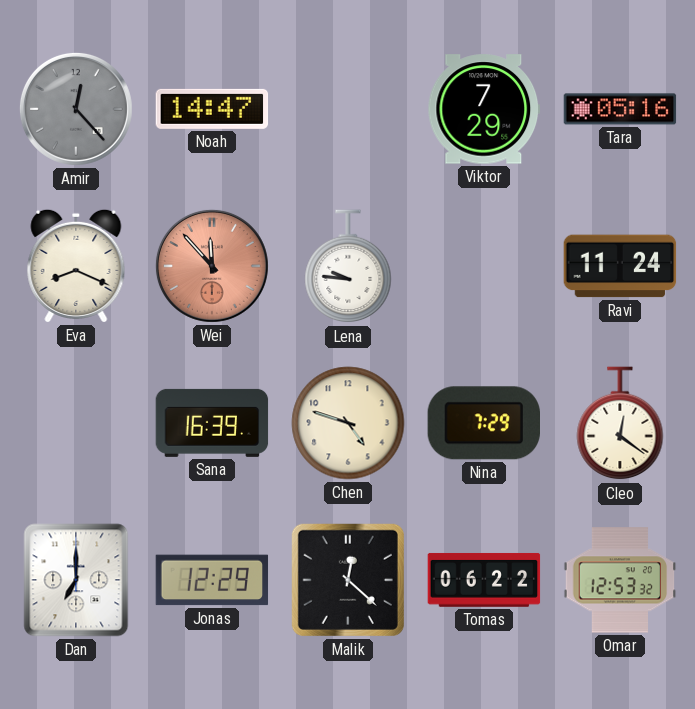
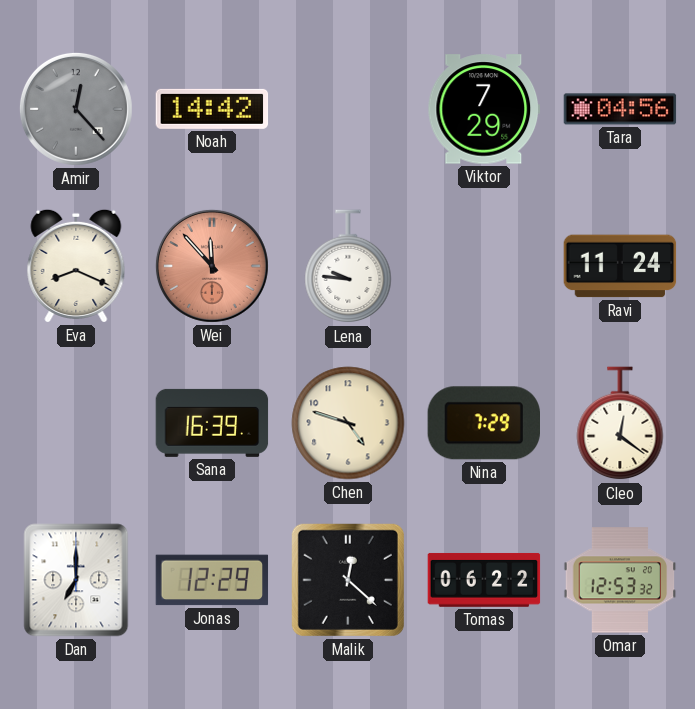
Noah: 14:47 -> 14:42 (212, 109)
Tara: 05:16 -> 04:56 (620, 109)
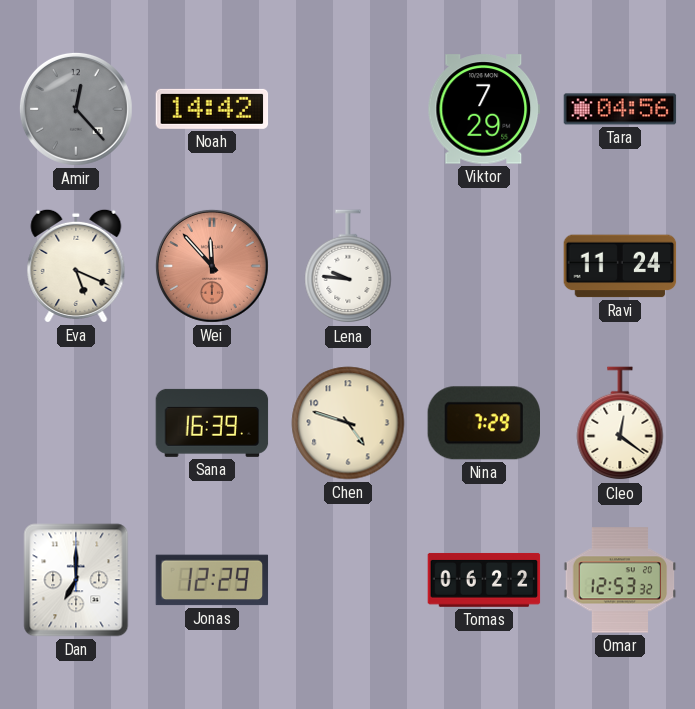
Eva: 8:19 -> 5:19 (76, 266)
Malik: 12:22 -> none (348, 580)
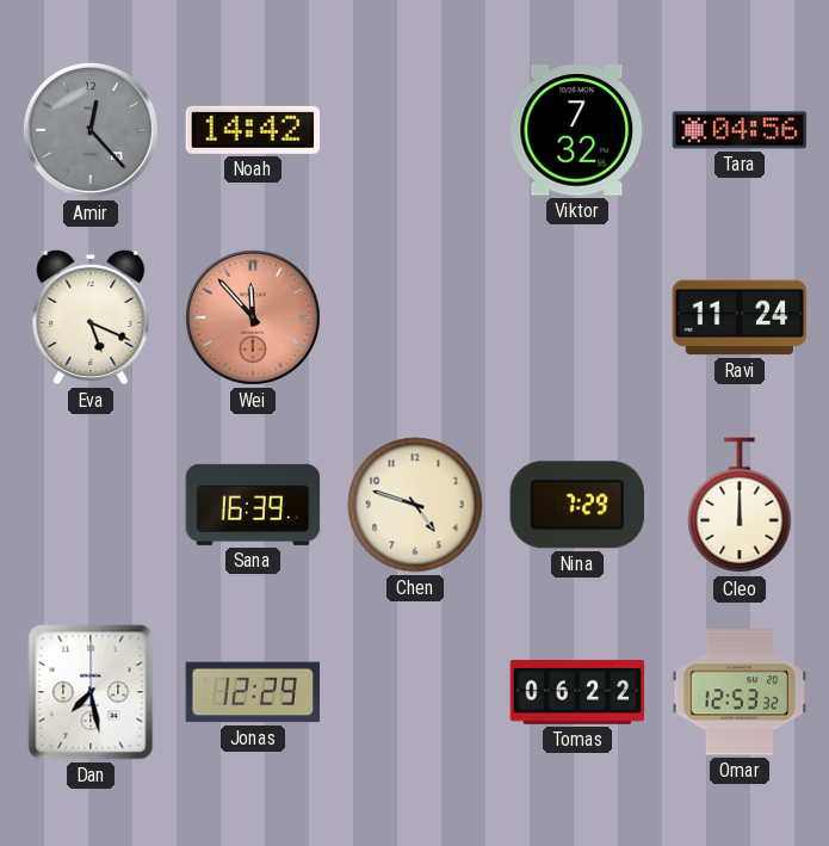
Viktor: 7:29 -> 7:32 (577, 130)
Lena: 9:46 -> none (348, 267)
Cleo: 12:21 -> 12:00 (740, 506)
Dan: 7:00 -> 7:28 (91, 692)
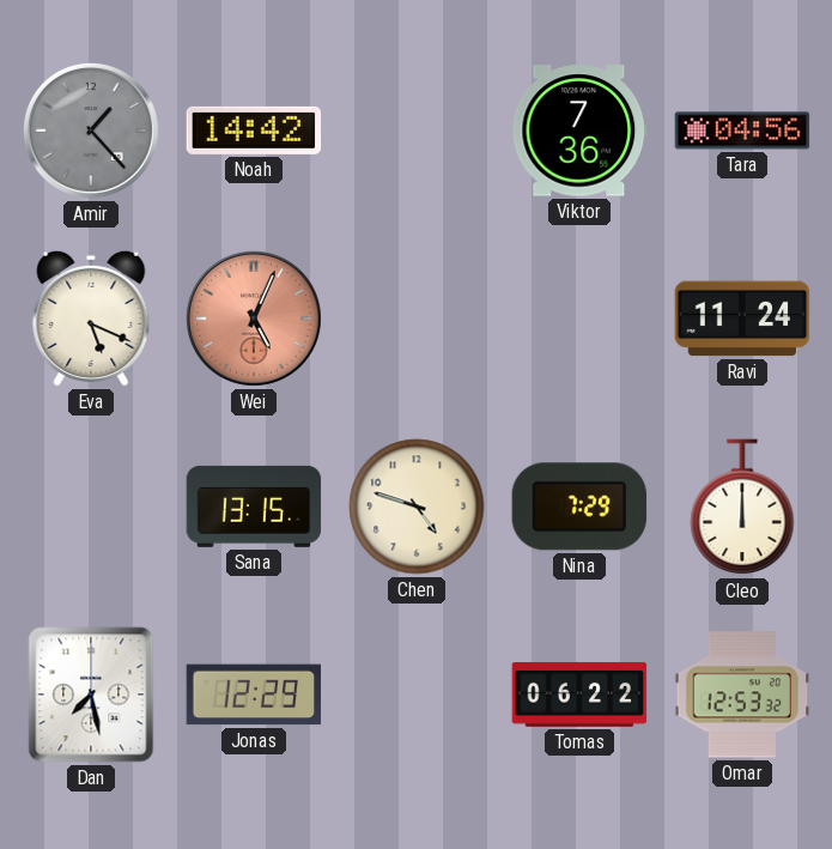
Amir: 12:23 -> 1:23 (91, 131)
Viktor: 7:32 -> 7:36 (579, 131)
Wei: 11:53 -> 5:04 (254, 319)
Sana: 16:39 -> 13:15 (254, 507)
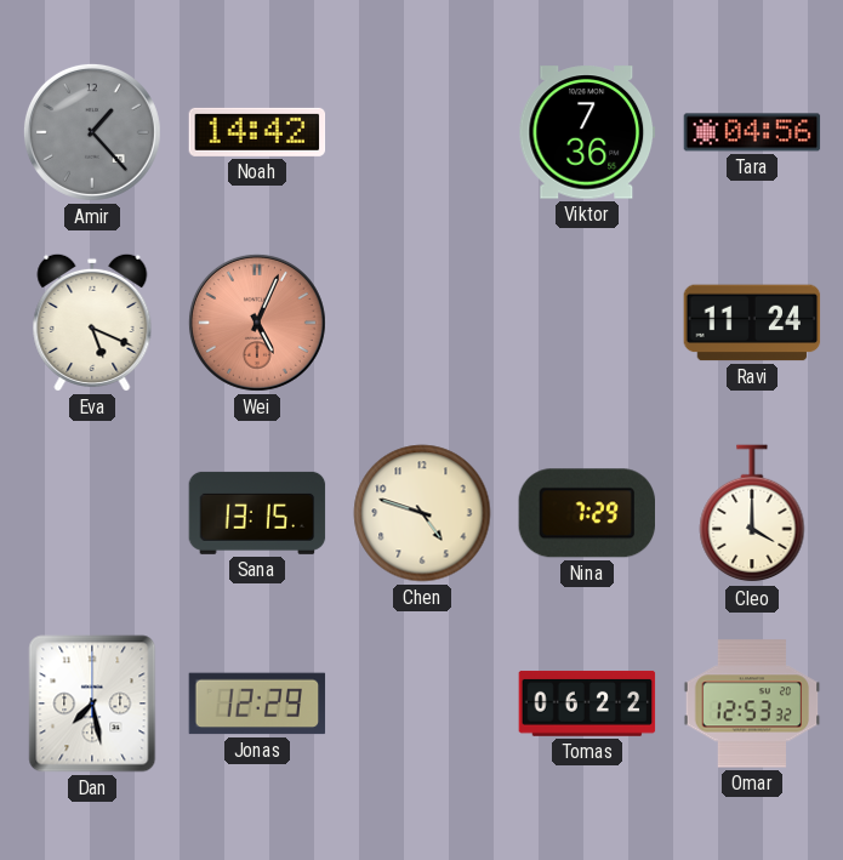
Cleo: 12:00 -> 4:00 (752, 514)
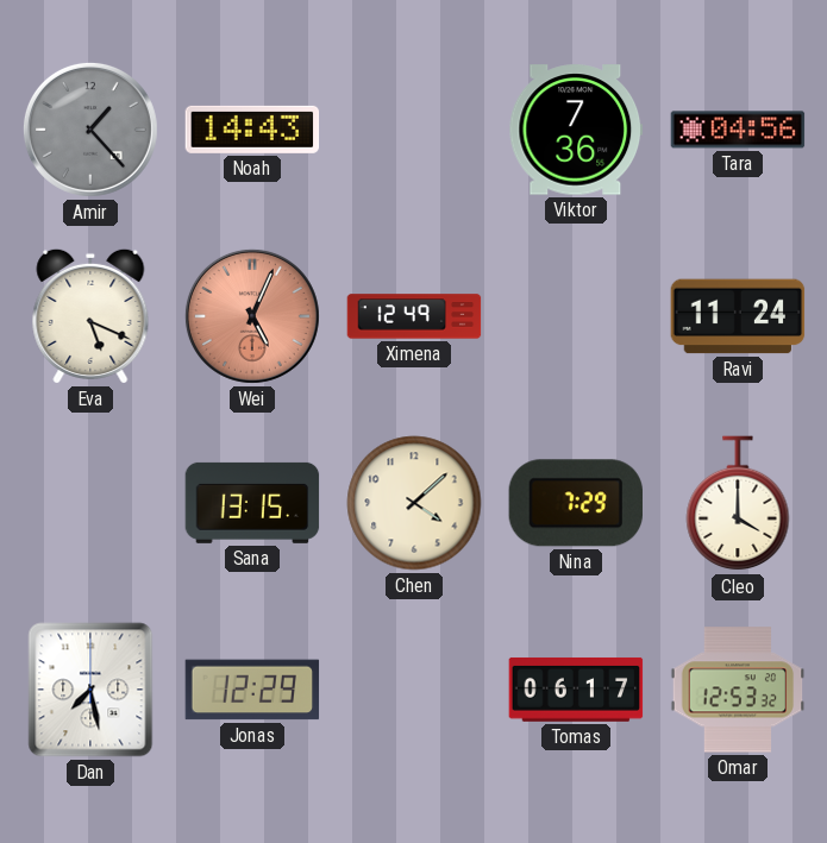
Noah: 14:42 -> 14:43 (252, 130)
Ximena: none -> 12:49 (414, 316)
Chen: 4:48 -> 4:08 (414, 503)
Tomas: 06:22 -> 06:17 (576, 690)
